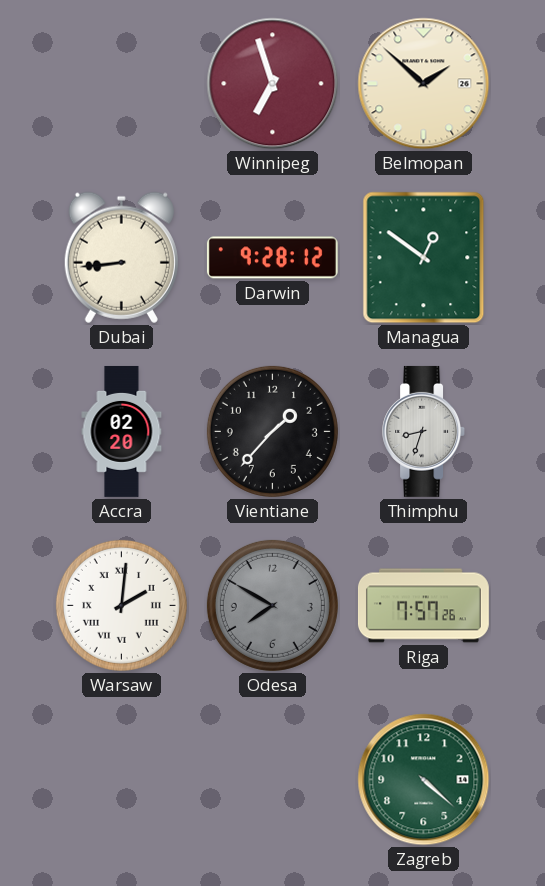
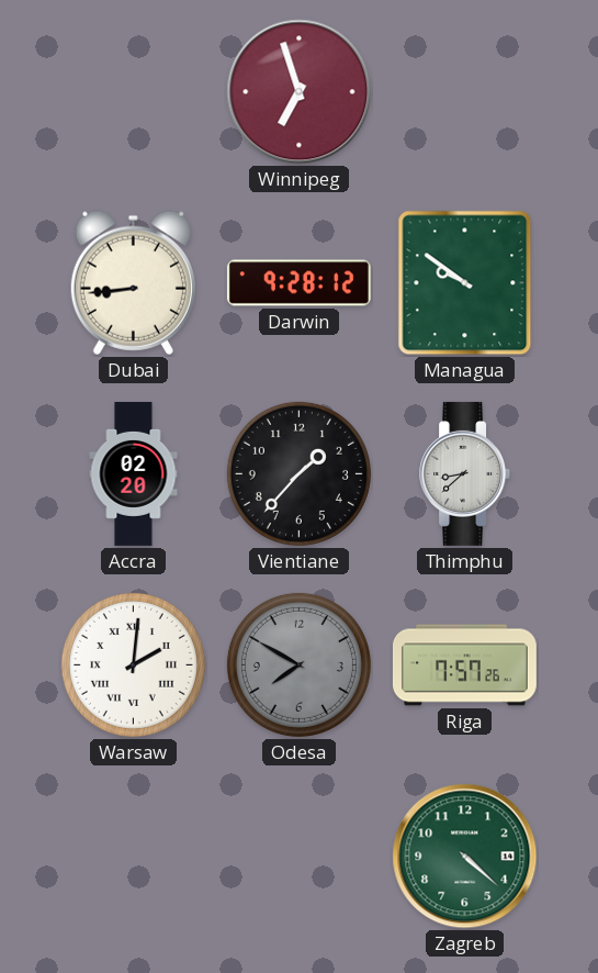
Belmopan: 1:52 -> none (424, 84)
Managua: 12:51 -> 9:51 (465, 283)
Thimphu: 8:33 -> 8:38 (465, 473)
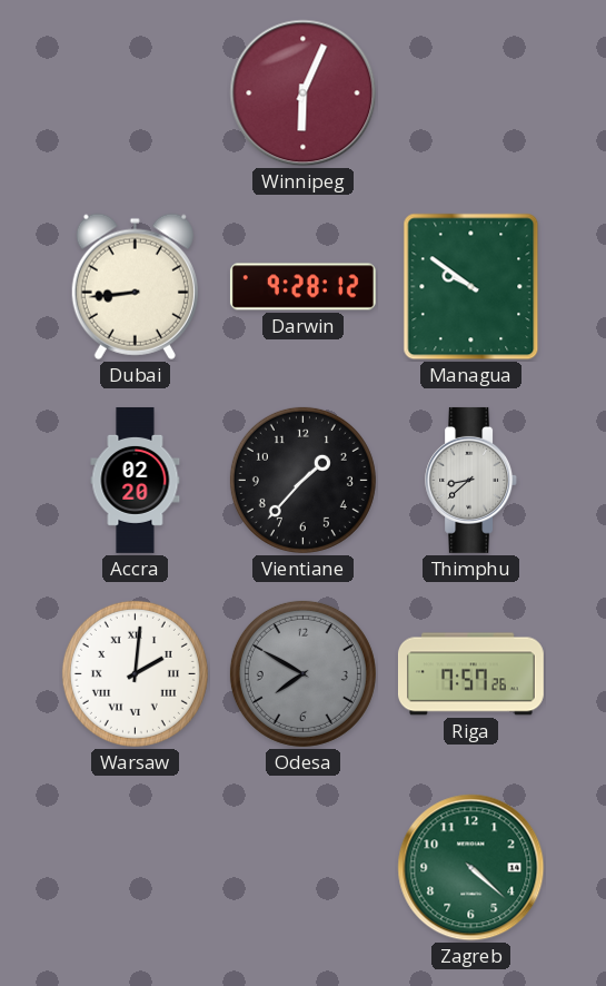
Winnipeg: 6:57 -> 6:04 (304, 93)
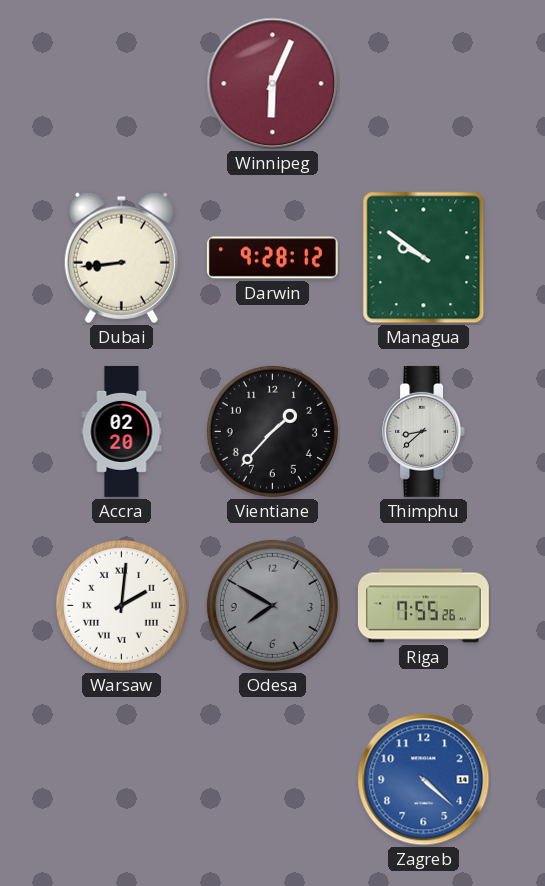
Riga: 7:57 -> 7:55 (423, 606)
Zagreb dial: green -> blue (424, 780)
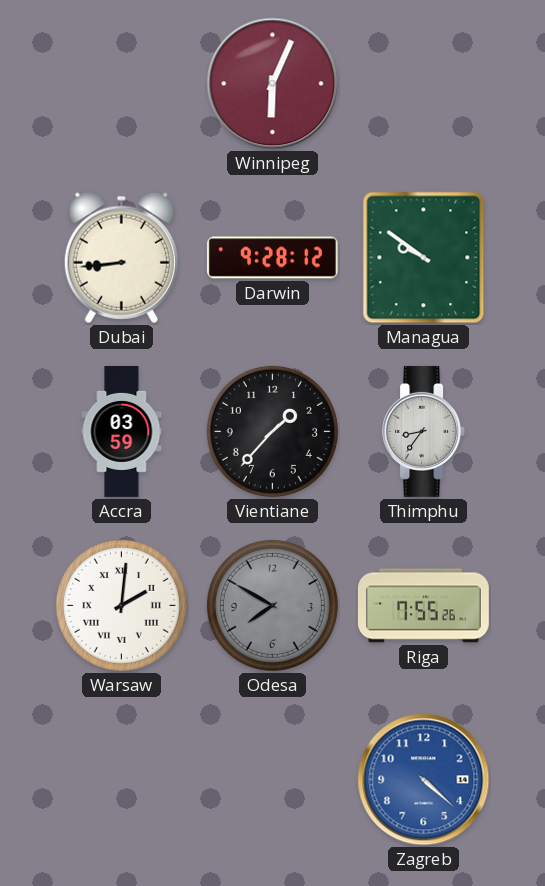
Accra: 02:20 -> 03:59 (122, 431)
Thimphu: 8:38 -> 8:36 (424, 431)
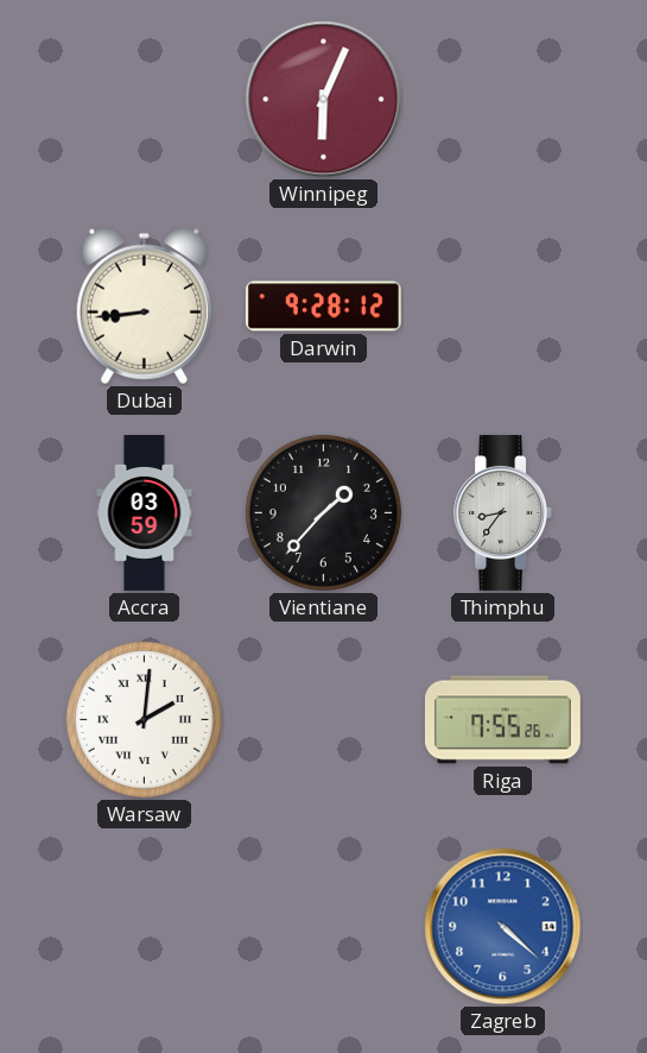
Managua: 9:51 -> none (424, 258)
Odesa: 7:50 -> none (272, 605)
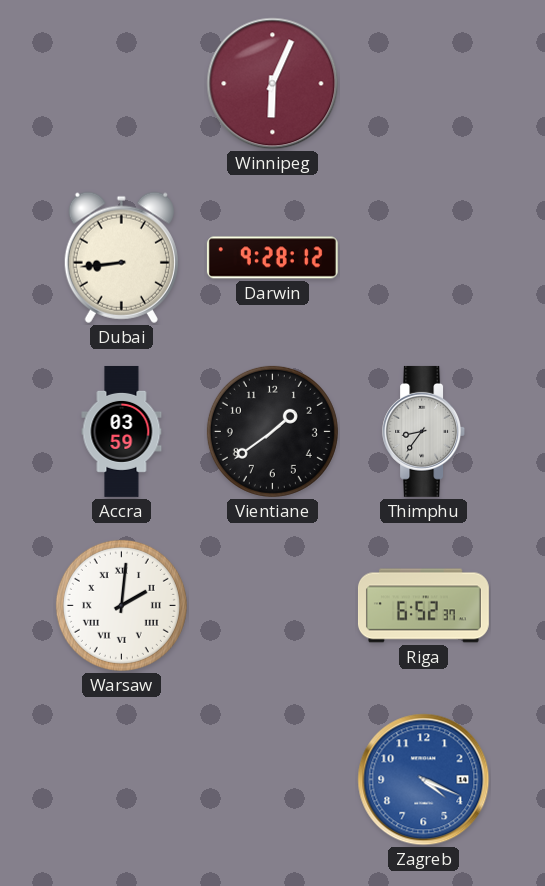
Vientiane: 1:37 -> 1:39 (272, 431)
Riga: 7:55 -> 6:52 (423, 606)
Zagreb: 4:22 -> 4:19 (424, 780)
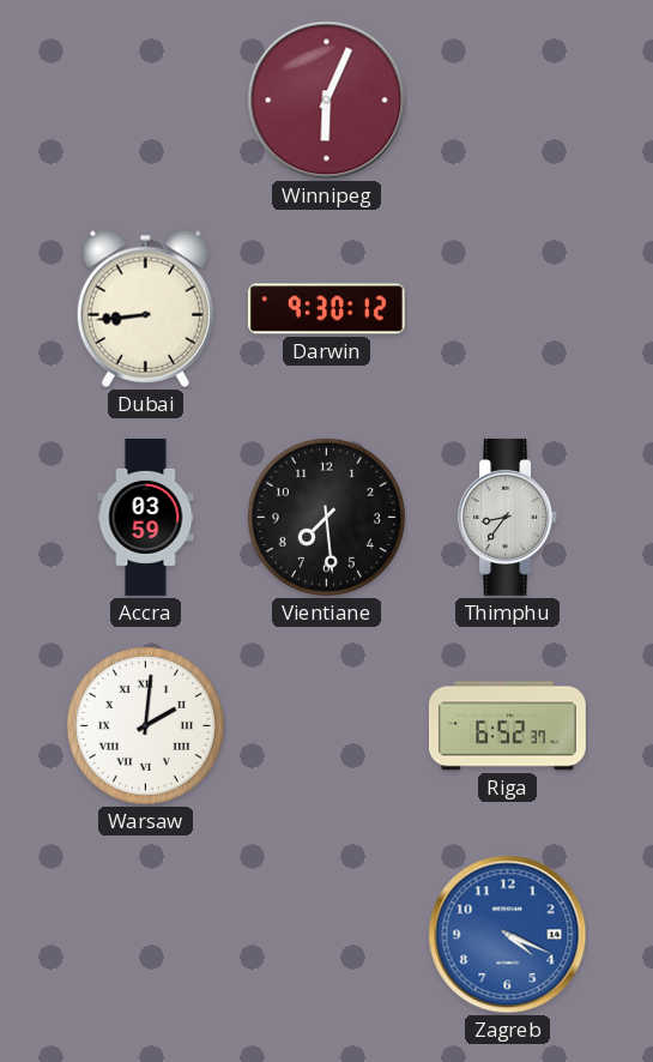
Darwin: 9:28 -> 9:30 (326, 309)
Vientiane: 1:39 -> 7:29 (326, 517)
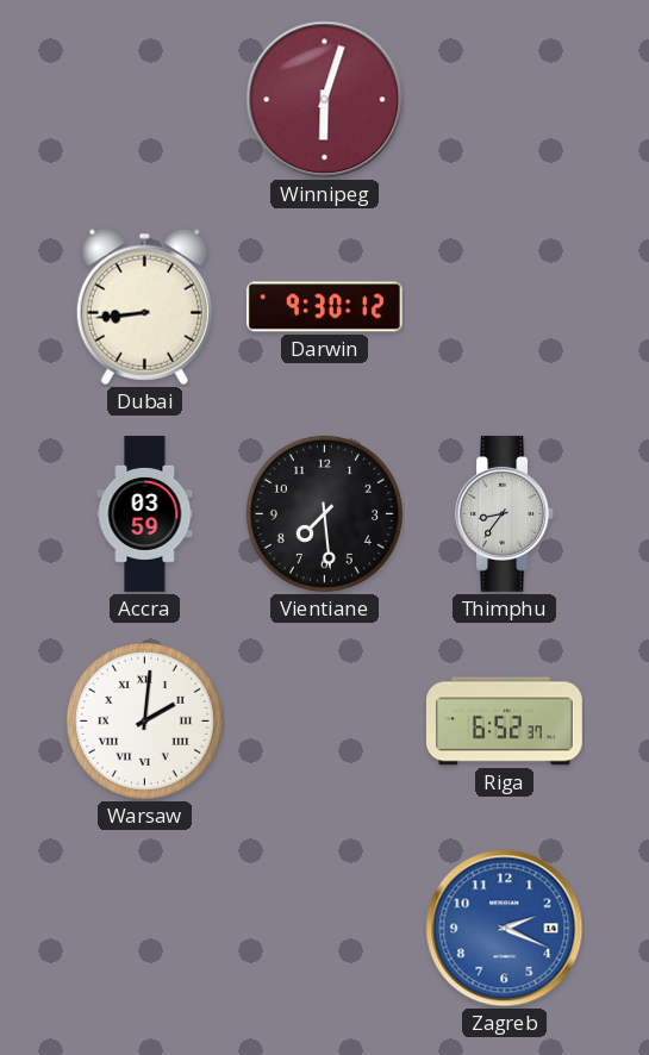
Winnipeg: 6:04 -> 6:03 (325, 100)
Zagreb: 4:19 -> 2:19 (505, 929)
